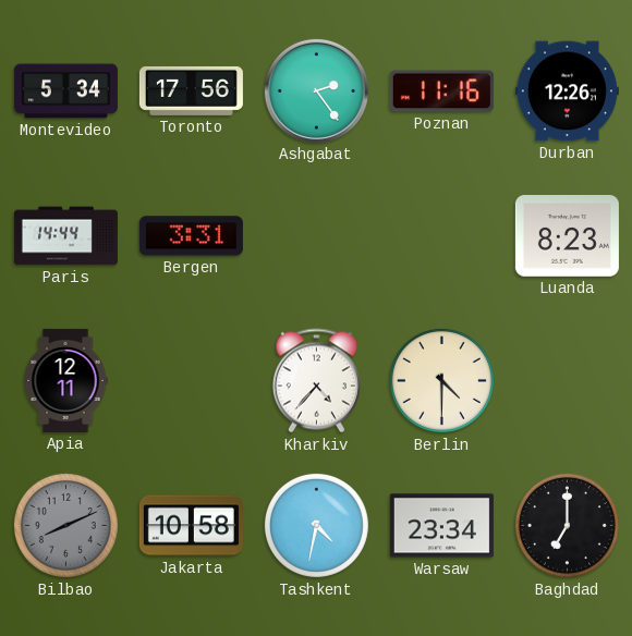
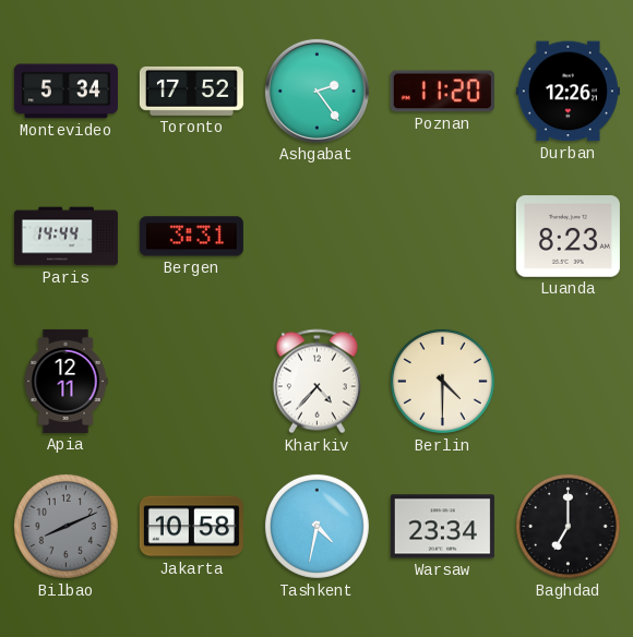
Toronto: 17:56 -> 17:52 (191, 91)
Poznan: 11:16 -> 11:20 (442, 92)
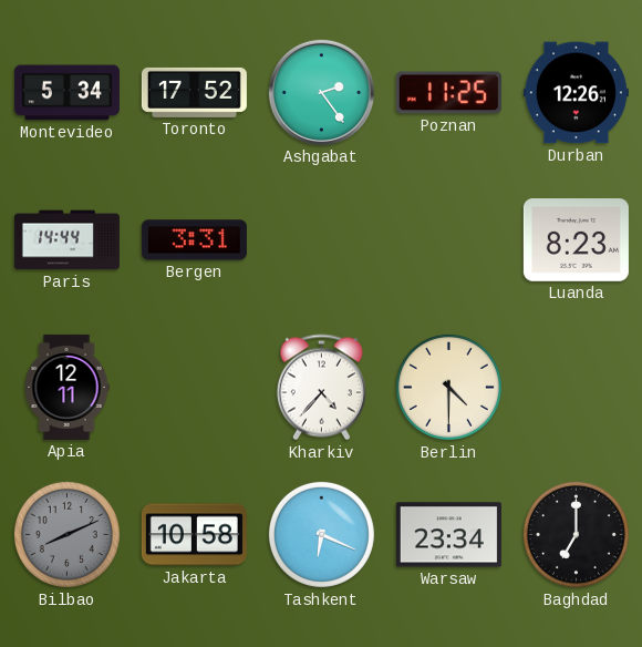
Poznan: 11:20 -> 11:25 (448, 93)
Tashkent: 4:32 -> 6:19 (321, 534)
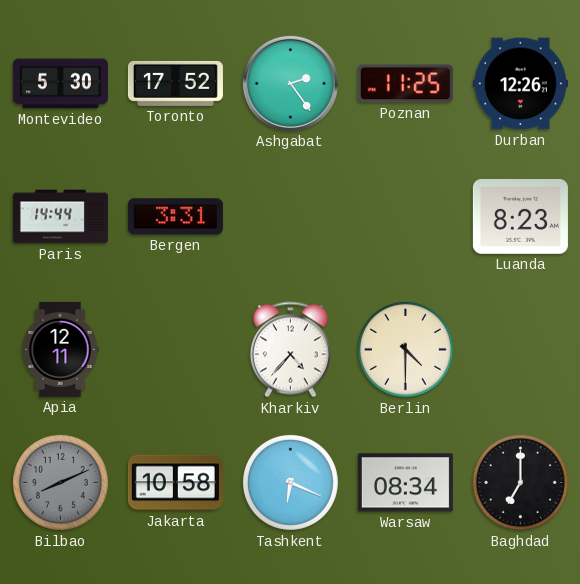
Montevideo: 5:34 -> 5:30 (60, 84)
Warsaw: 23:34 -> 08:34 (405, 483)
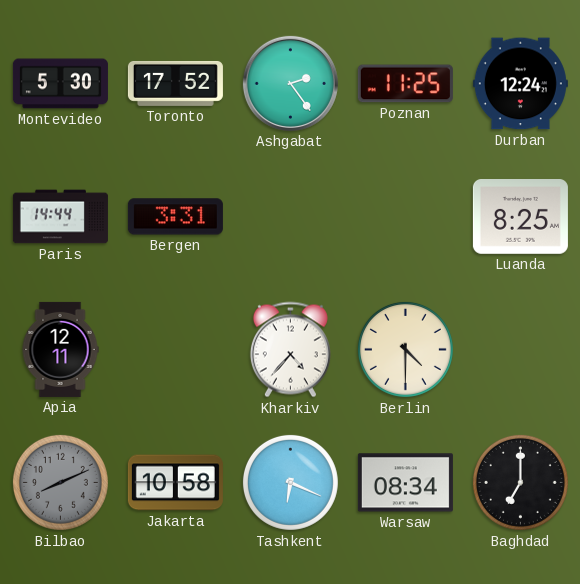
Durban: 12:26 -> 12:24 (520, 84)
Luanda: 8:23 -> 8:25 (520, 217)
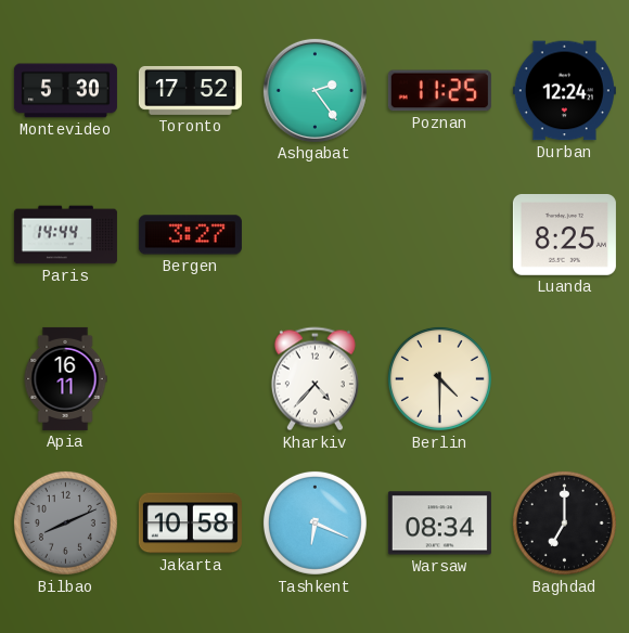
Bergen: 3:31 -> 3:27 (190, 235)
Apia: 12:11 -> 16:11 (65, 378)
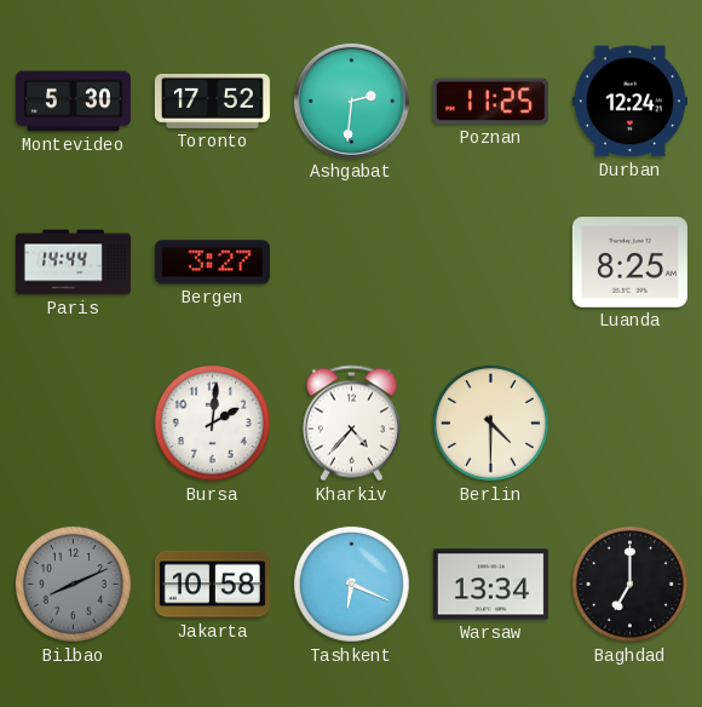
Ashgabat: 2:24 -> 2:31 (351, 100)
Apia: 16:11 -> none (65, 378)
Bursa: none -> 2:01 (212, 423)
Warsaw: 08:34 -> 13:34 (490, 585)
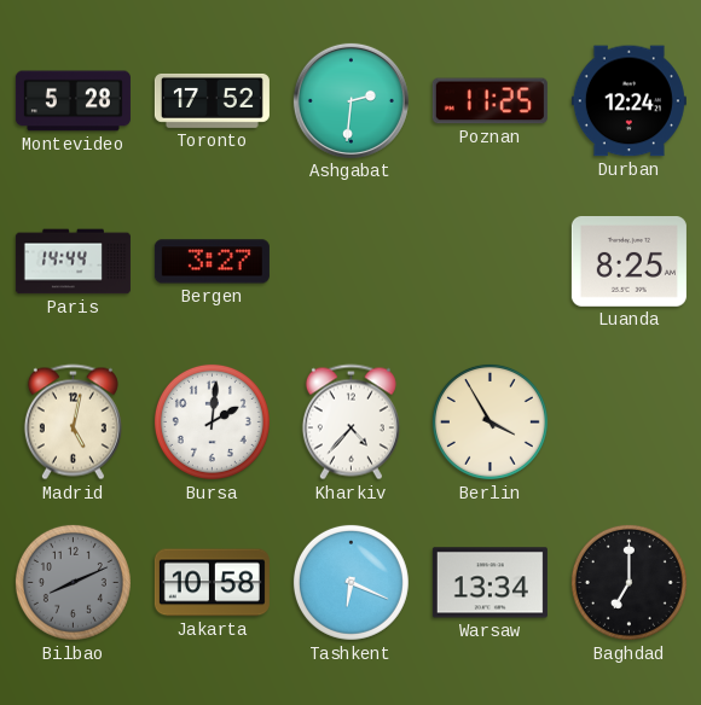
Montevideo: 5:30 -> 5:28 (73, 101)
Madrid: none -> 5:02 (73, 423)
Berlin: 4:30 -> 3:55 (489, 421)
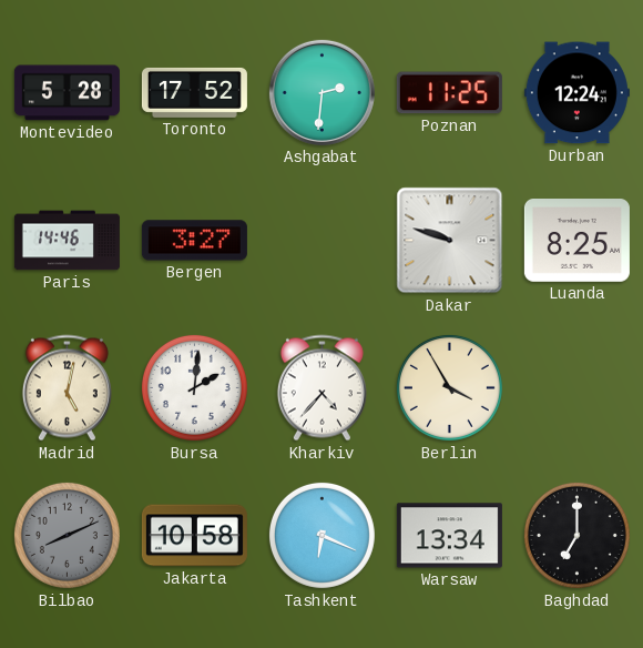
Paris: 14:44 -> 14:46 (67, 241)
Dakar: none -> 9:48 (450, 241)
